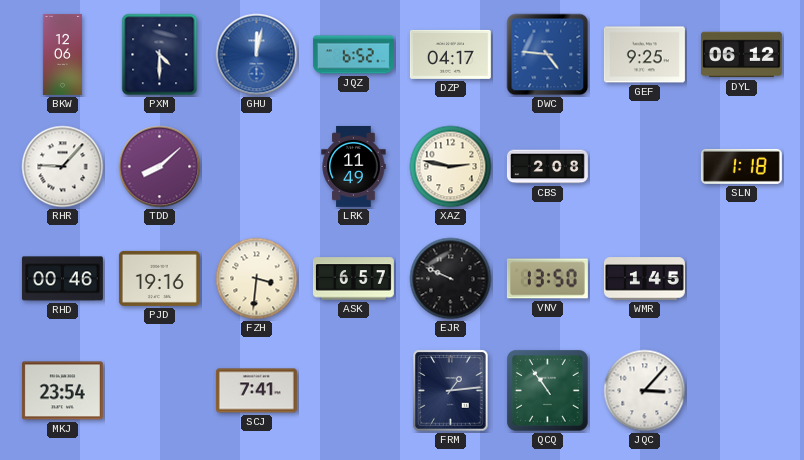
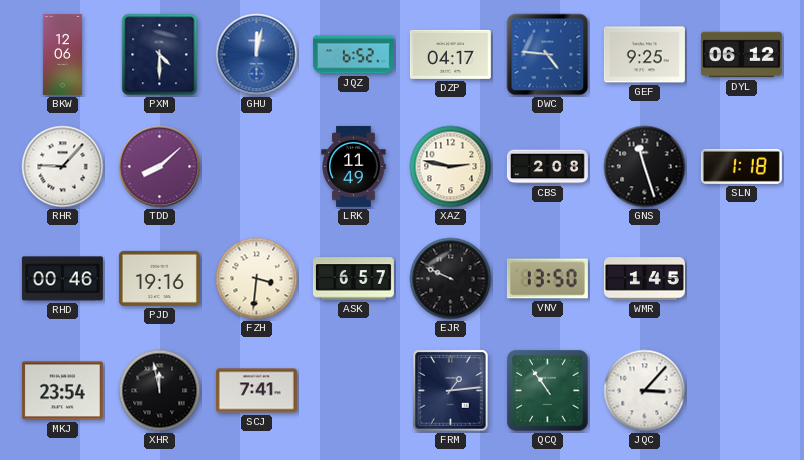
GNS: none -> 11:27 (645, 167)
XHR: none -> 11:58 (160, 391)
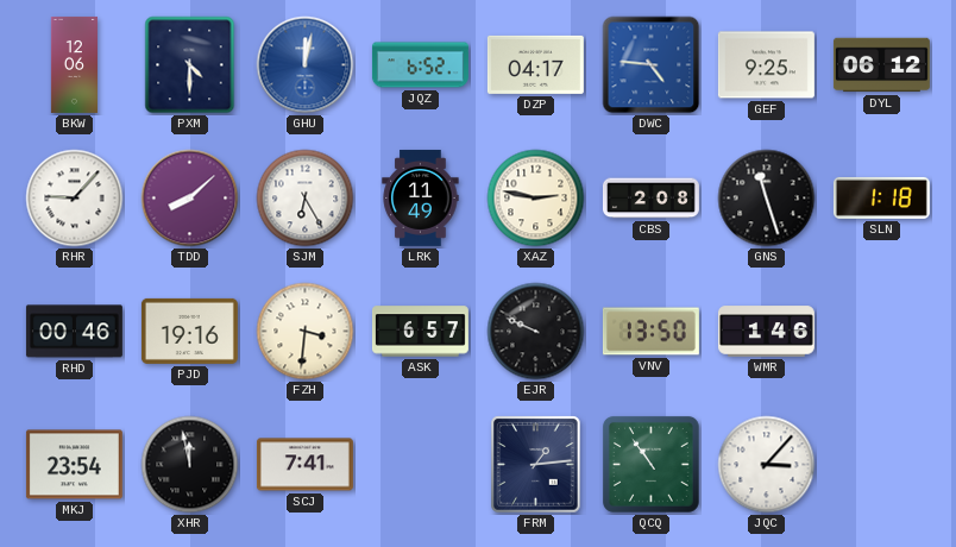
SJM: none -> 6:25 (306, 199)
WMR: 1:45 -> 1:46 (766, 332)
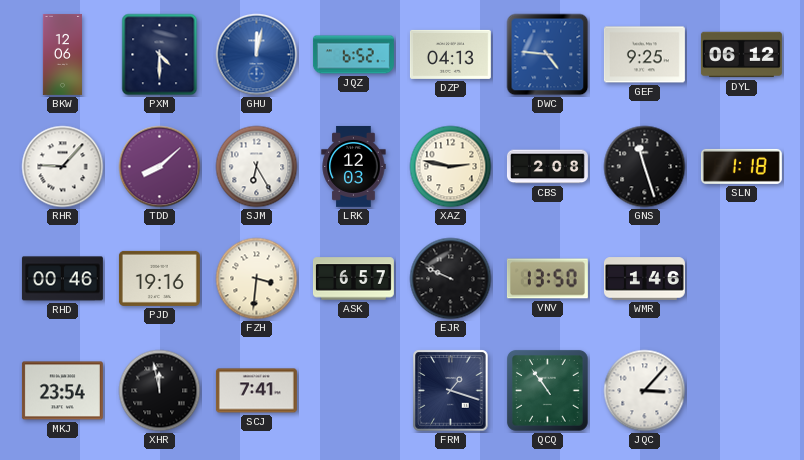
DZP: 04:17 -> 04:13 (450, 54)
LRK: 11:49 -> 12:03 (354, 166)
FRM: 1:14 -> 1:18 (451, 391)
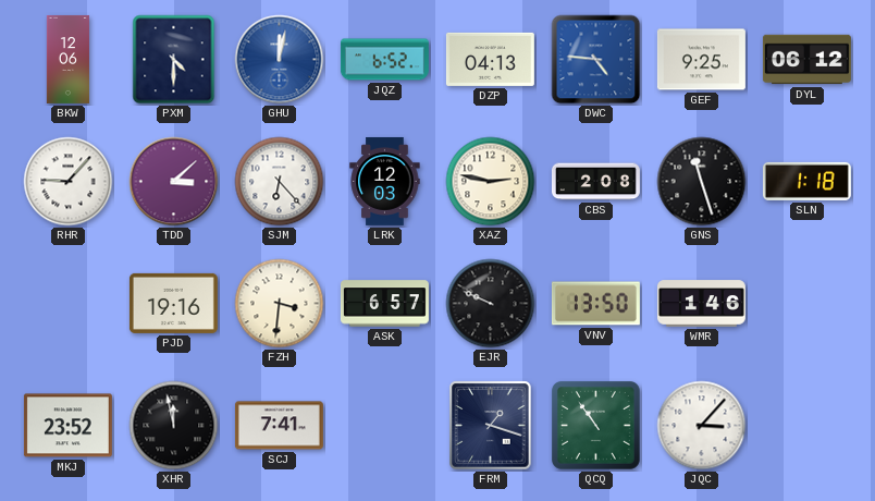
TDD: 8:08 -> 3:08 (174, 182)
SJM: 6:25 -> 6:23 (280, 182)
RHD: 00:46 -> none (62, 279)
MKJ: 23:54 -> 23:52 (67, 426)
